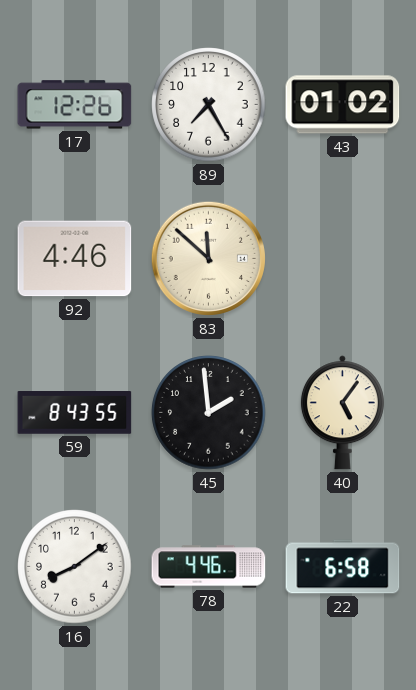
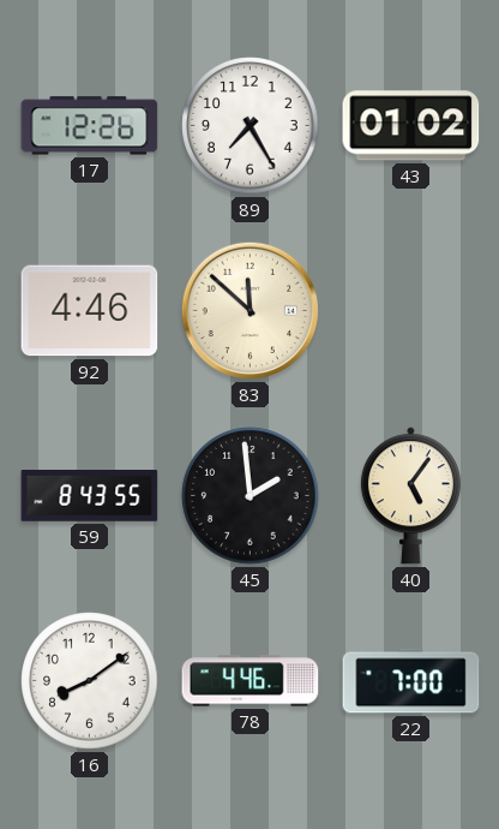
22: 6:58 -> 7:00 (411, 681)
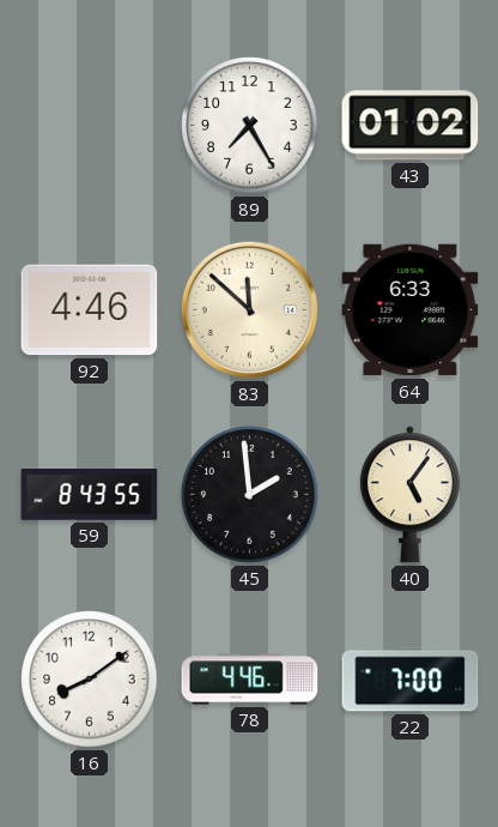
17: 12:26 -> none (90, 126)
64: none -> 6:33 (411, 310)
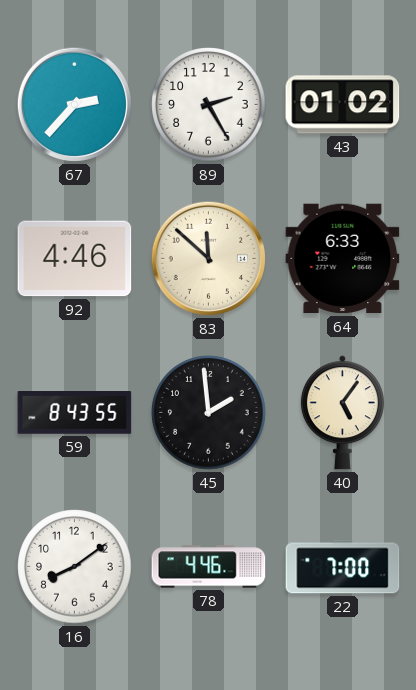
67: none -> 2:37 (74, 104)
89: 7:25 -> 2:25 (209, 105)
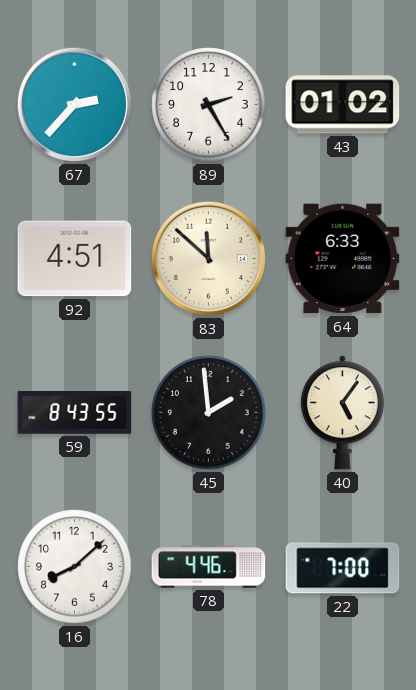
92: 4:46 -> 4:51 (75, 259)
16: 8:09 -> 8:08 (75, 567)
